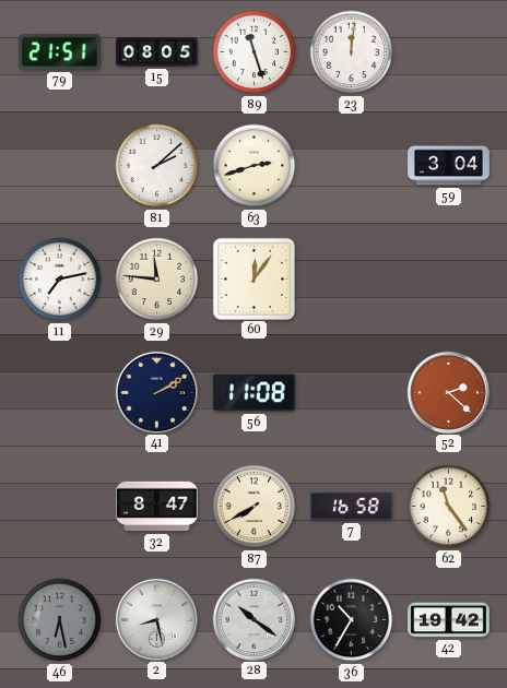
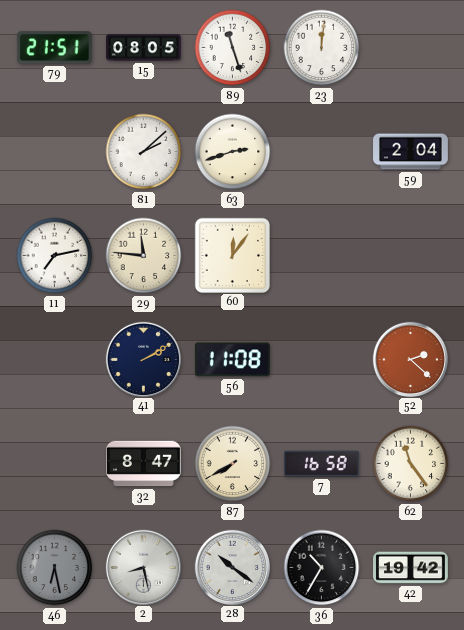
59: 3:04 -> 2:04 (411, 152)
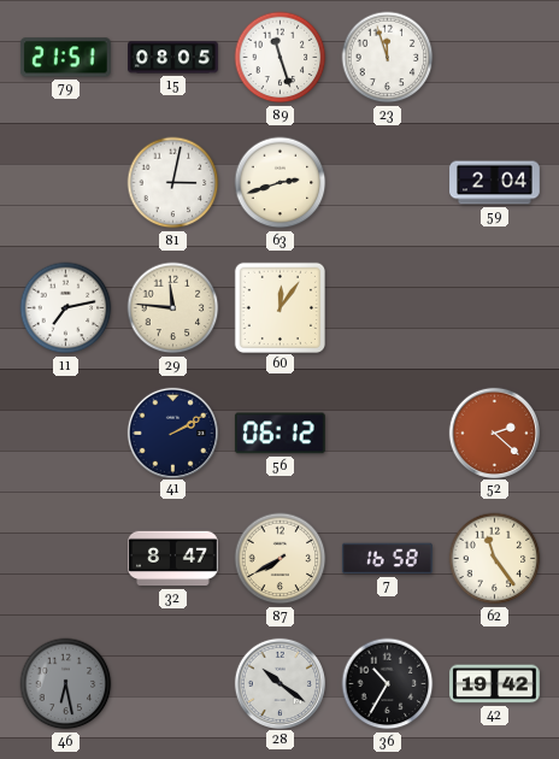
23: 12:01 -> 11:57 (388, 58)
81: 2:08 -> 3:02 (173, 183)
56: 11:08 -> 06:12 (279, 434)
2: 8:28 -> none (143, 567)
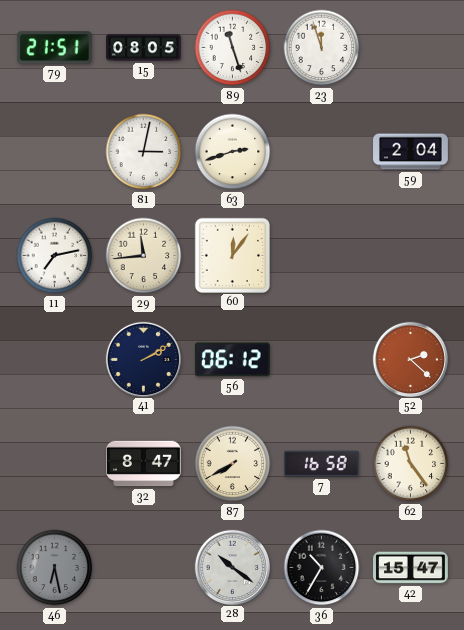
29: 11:46 -> 11:44 (144, 256)
42: 19:42 -> 15:47 (411, 568)
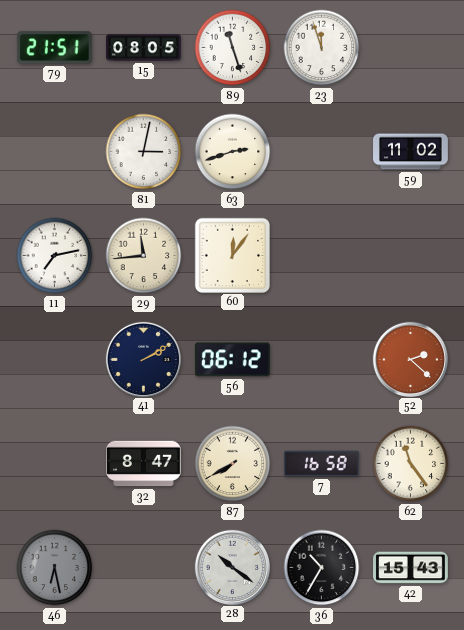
59: 2:04 -> 11:02 (411, 152)
42: 15:47 -> 15:43 (411, 568)
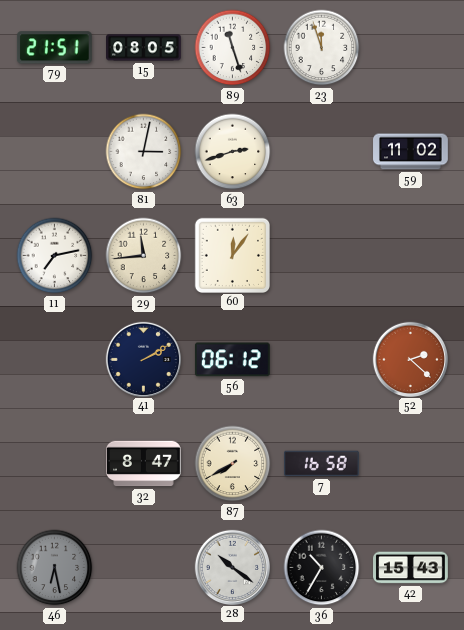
62: 11:24 -> none (411, 464)
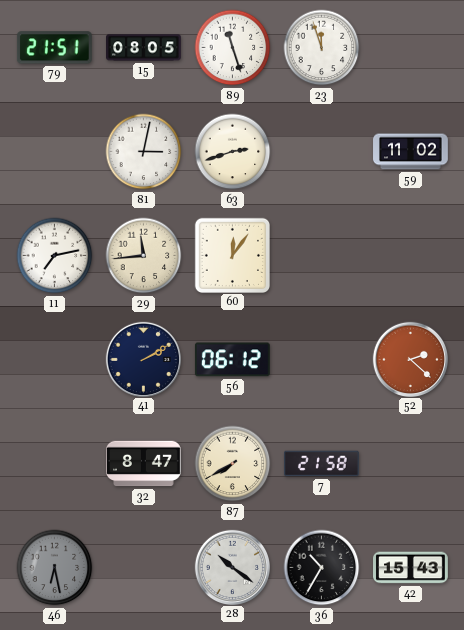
7: 16:58 -> 21:58 (321, 464)
